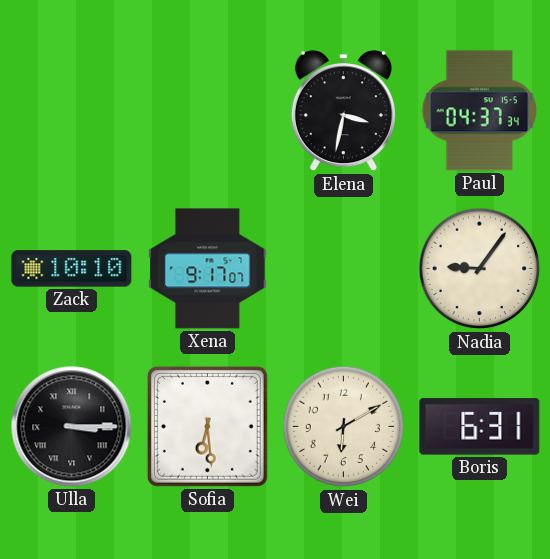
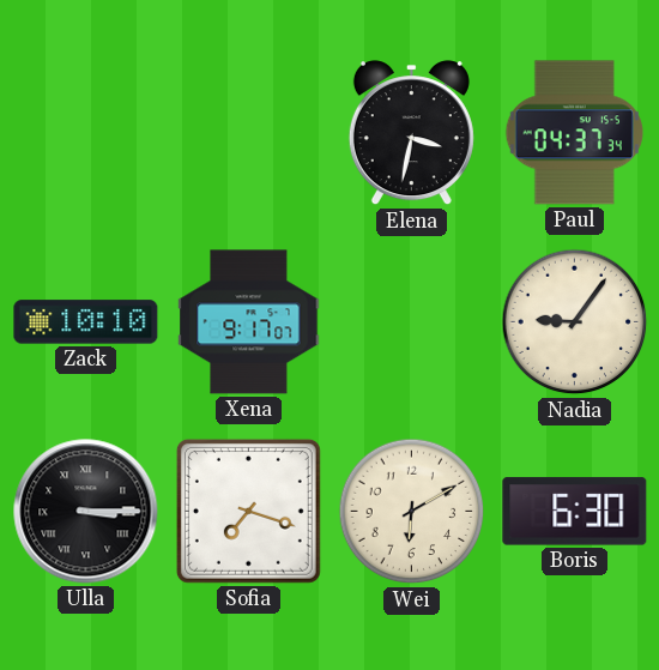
Sofia: 6:29 -> 7:18 (248, 511)
Boris: 6:31 -> 6:30 (575, 512)
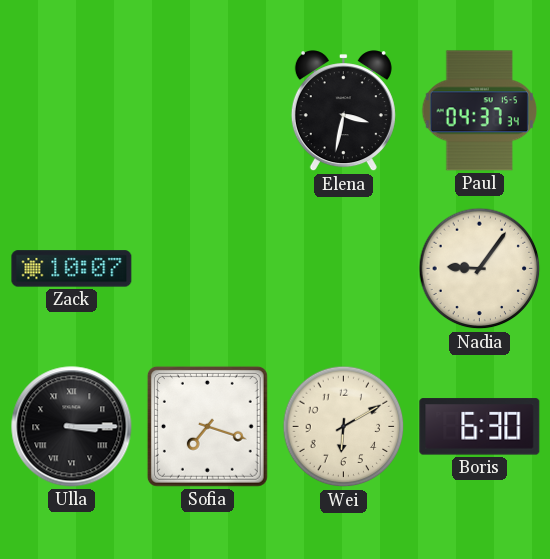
Zack: 10:10 -> 10:07 (72, 269)
Xena: 9:17 -> none (249, 322)
